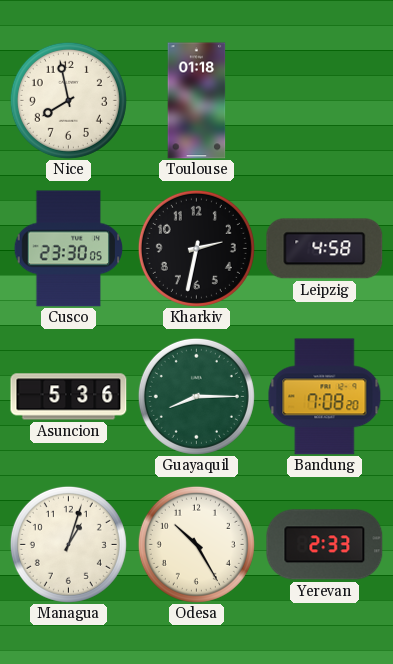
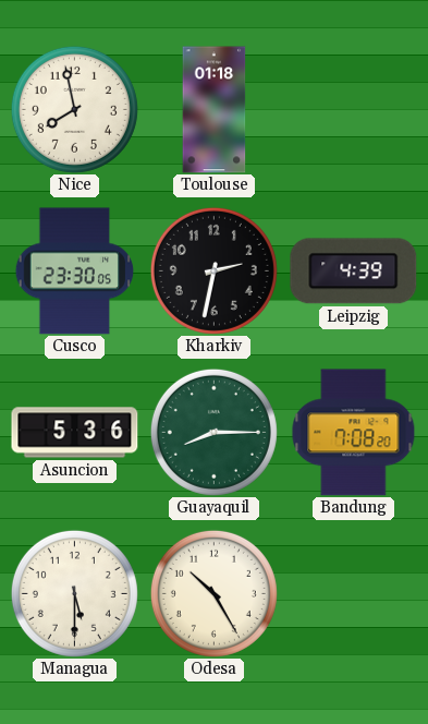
Leipzig: 4:58 -> 4:39 (354, 271)
Managua: 1:03 -> 5:30 (74, 593)
Yerevan: 2:33 -> none (325, 545)
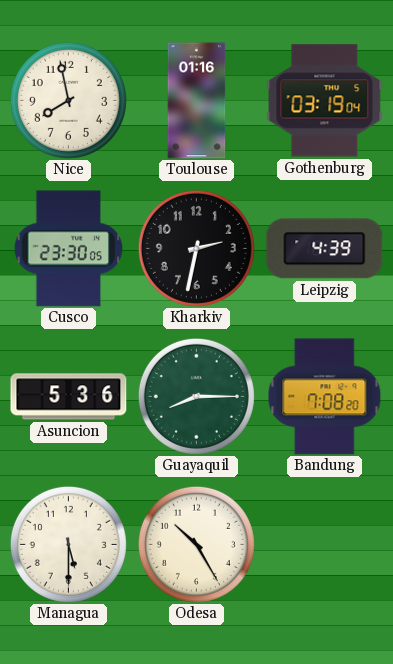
Toulouse: 01:18 -> 01:16 (197, 101)
Gothenburg: none -> 03:19 (325, 101)
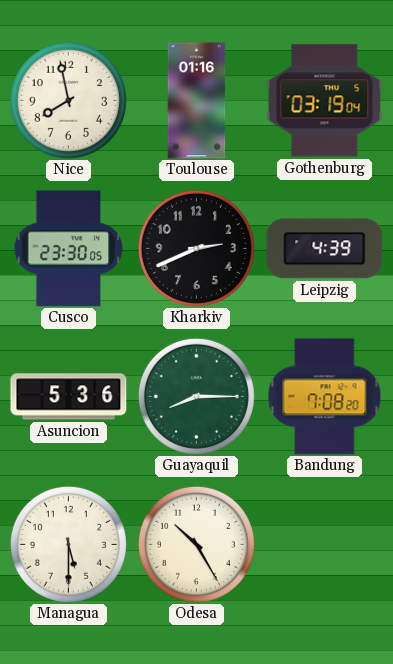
Kharkiv: 2:32 -> 2:41 (196, 248)
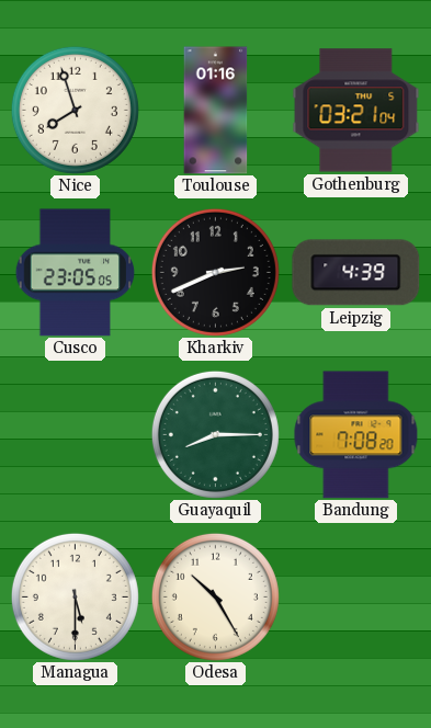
Nice: 7:58 -> 7:57 (75, 110)
Gothenburg: 03:19 -> 03:21 (356, 111)
Cusco: 23:30 -> 23:05 (76, 273)
Asuncion: 5:36 -> none (69, 397)
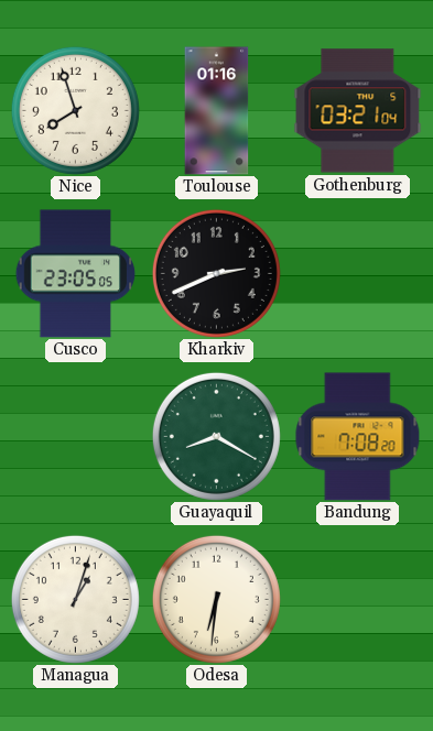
Leipzig: 4:39 -> none (356, 273)
Guayaquil: 8:15 -> 8:20 (216, 436)
Managua: 5:30 -> 1:03 (75, 599)
Odesa: 10:25 -> 6:31 (216, 599)
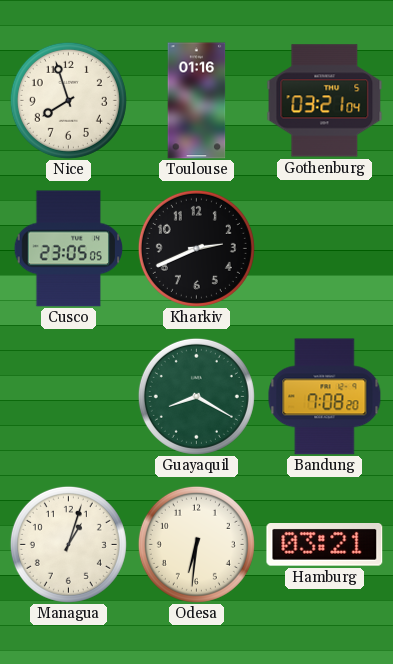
Hamburg: none -> 03:21 (325, 545)
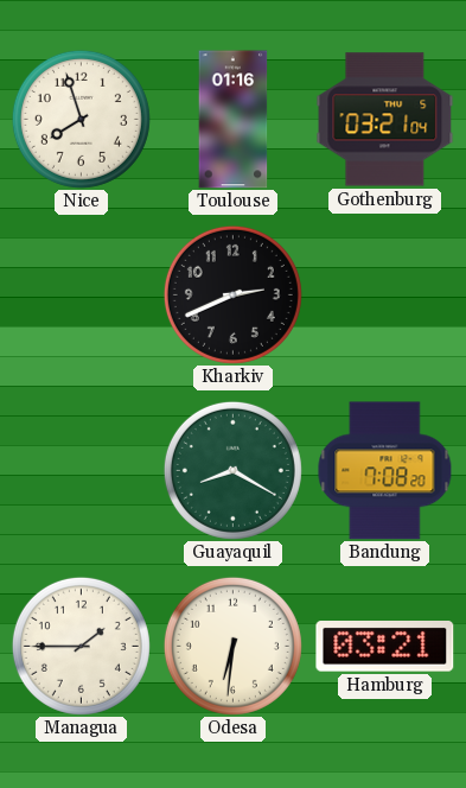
Cusco: 23:05 -> none (69, 249)
Managua: 1:03 -> 1:45 (81, 646)
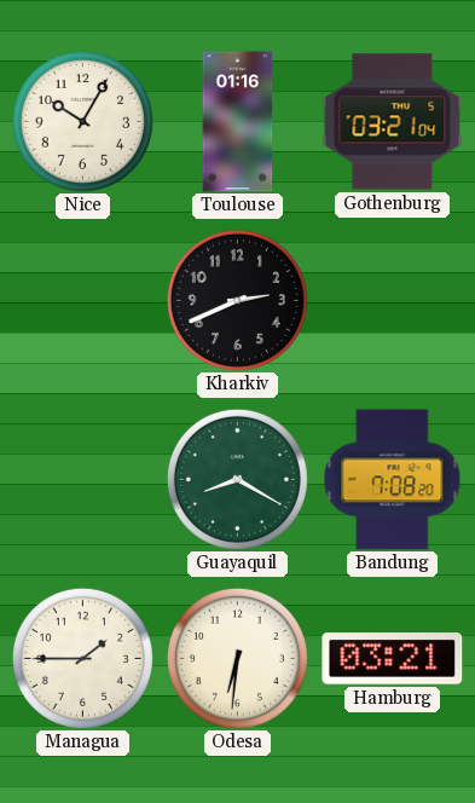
Nice: 7:57 -> 10:05 (82, 121)
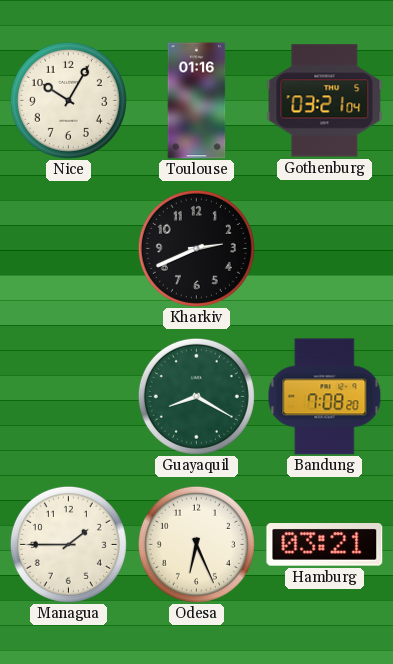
Odesa: 6:31 -> 6:26 (196, 544)
